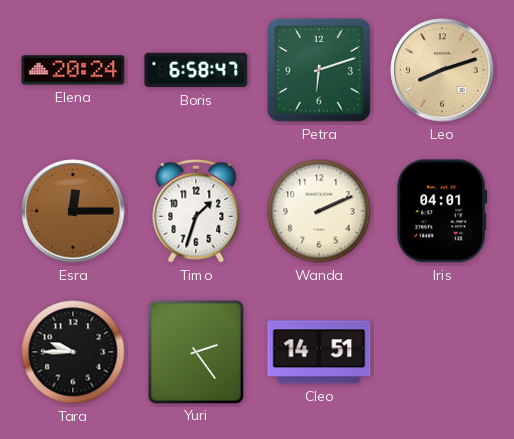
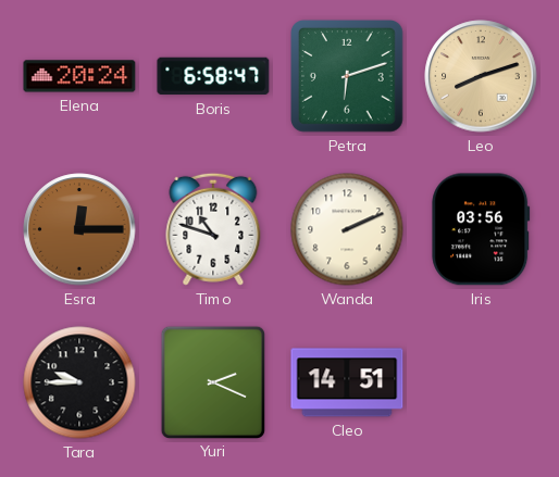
Timo: 1:33 -> 10:48 (213, 229)
Iris: 04:01 -> 03:56 (481, 229)
Yuri: 2:24 -> 2:19 (213, 381)
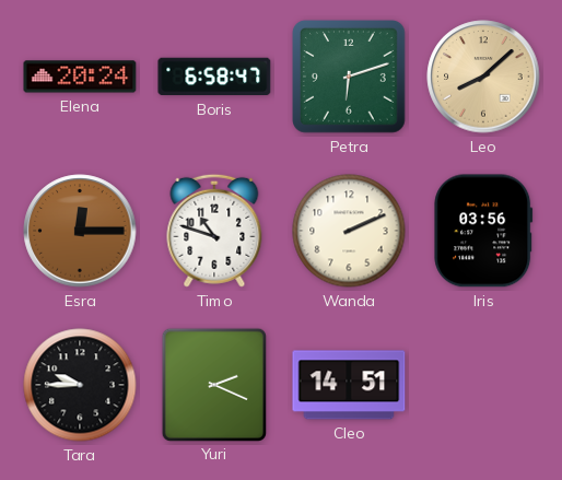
Leo: 8:12 -> 8:08 (483, 77)
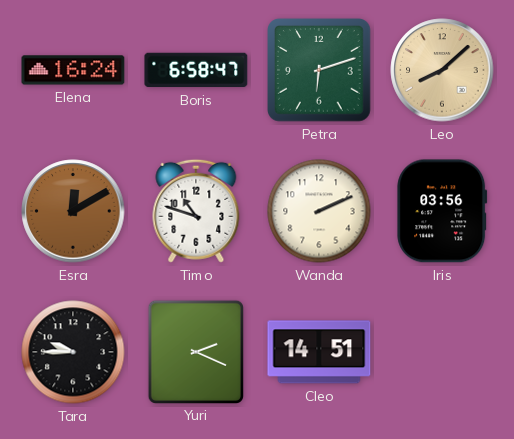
Elena: 20:24 -> 16:24 (73, 70)
Esra: 12:15 -> 12:10 (73, 211)
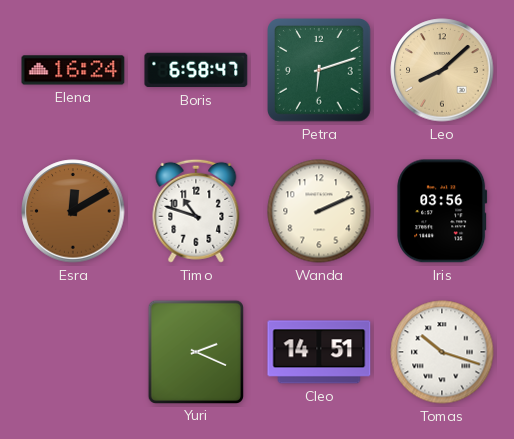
Tara: 9:45 -> none (73, 352)
Tomas: none -> 10:18 (442, 352)
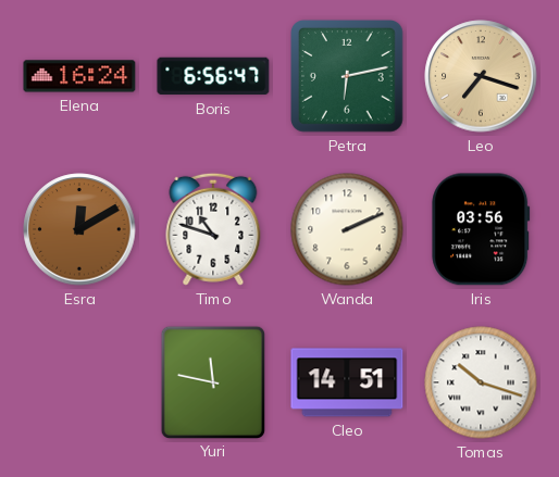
Boris: 6:58 -> 6:56 (213, 76)
Petra: 6:12 -> 6:13 (348, 77)
Leo: 8:08 -> 7:18 (481, 76)
Yuri: 2:19 -> 11:47 (213, 381)
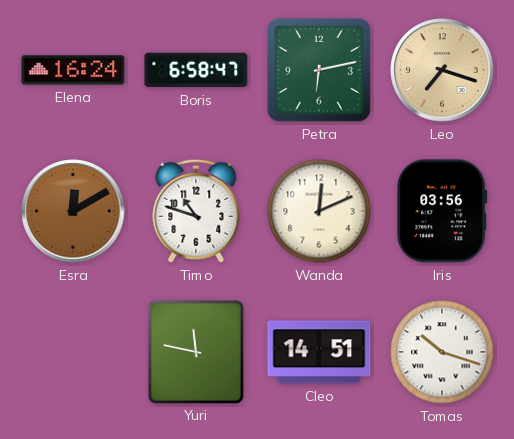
Boris: 6:56 -> 6:58 (196, 70)
Wanda: 2:11 -> 12:11 (319, 211)
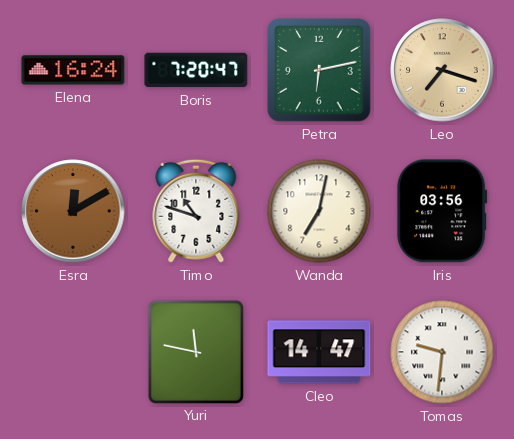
Boris: 6:58 -> 7:20 (196, 70)
Wanda: 12:11 -> 7:02 (319, 211)
Cleo: 14:51 -> 14:47 (319, 352)
Tomas: 10:18 -> 9:31 (442, 352)
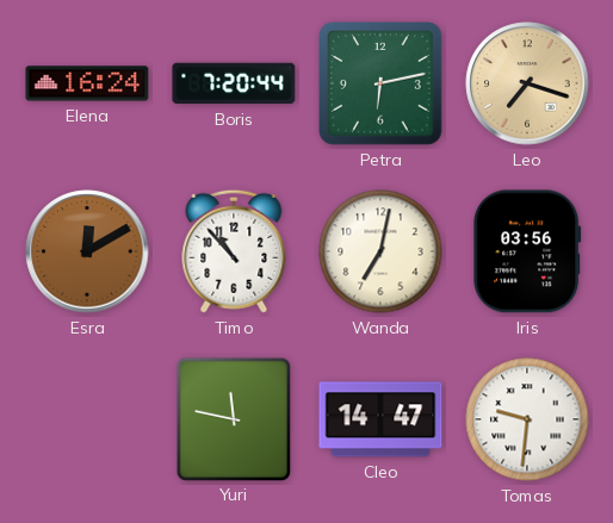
Boris: 7:20:47 -> 7:20:44 (234, 83)
Timo: 10:48 -> 10:53 (234, 251)
